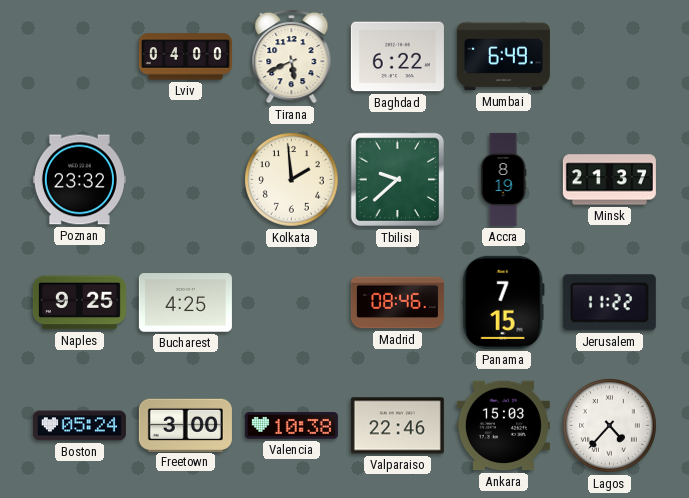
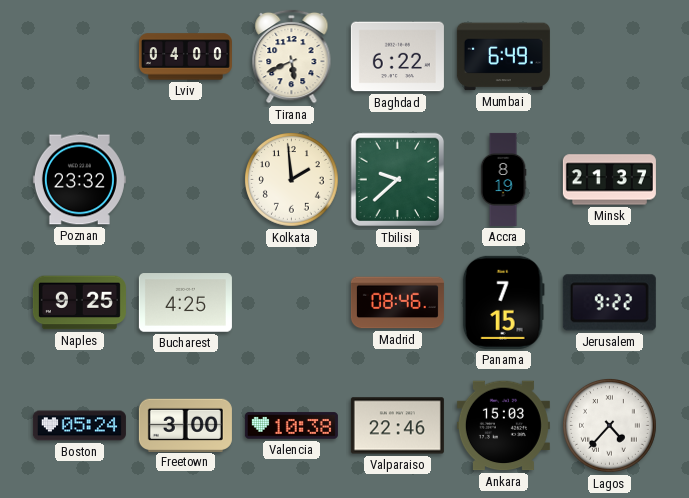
Jerusalem: 11:22 -> 9:22 (609, 303)
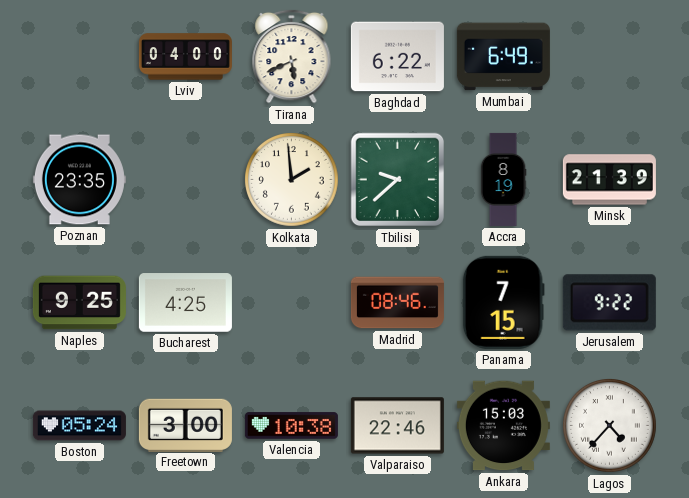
Poznan: 23:32 -> 23:35 (79, 180)
Minsk: 21:37 -> 21:39 (609, 180)
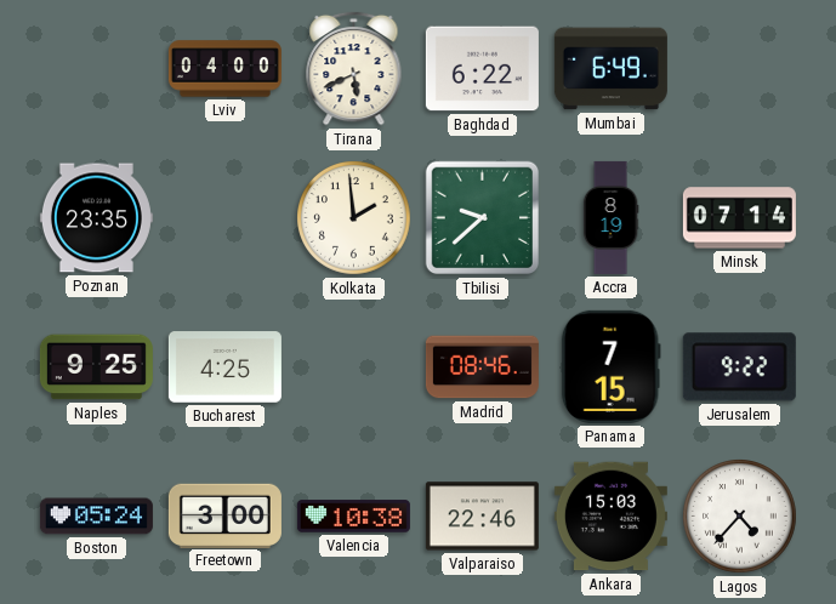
Minsk: 21:39 -> 07:14 (739, 218)
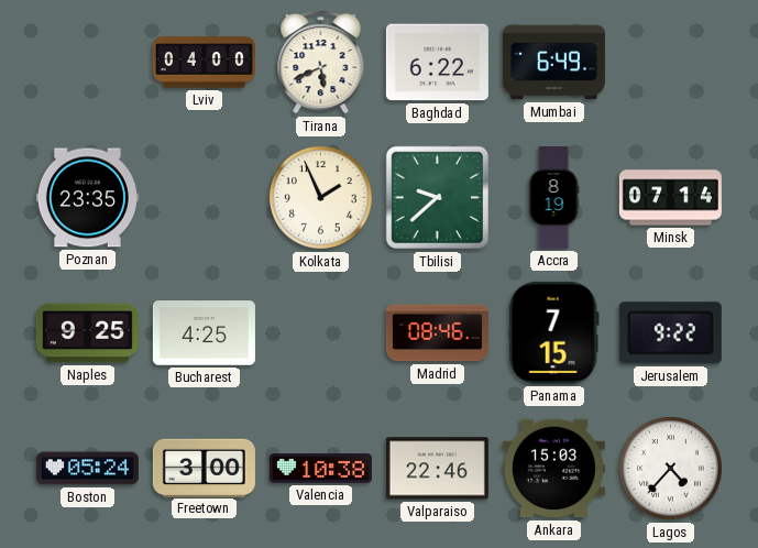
Kolkata: 1:59 -> 1:56 (321, 198)
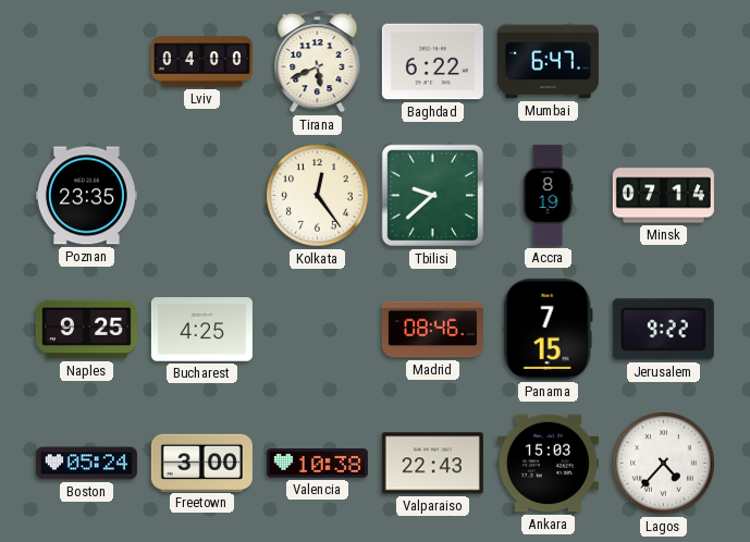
Mumbai: 6:49 -> 6:47 (548, 62)
Kolkata: 1:56 -> 12:24 (318, 196)
Valparaiso: 22:46 -> 22:43 (432, 464)
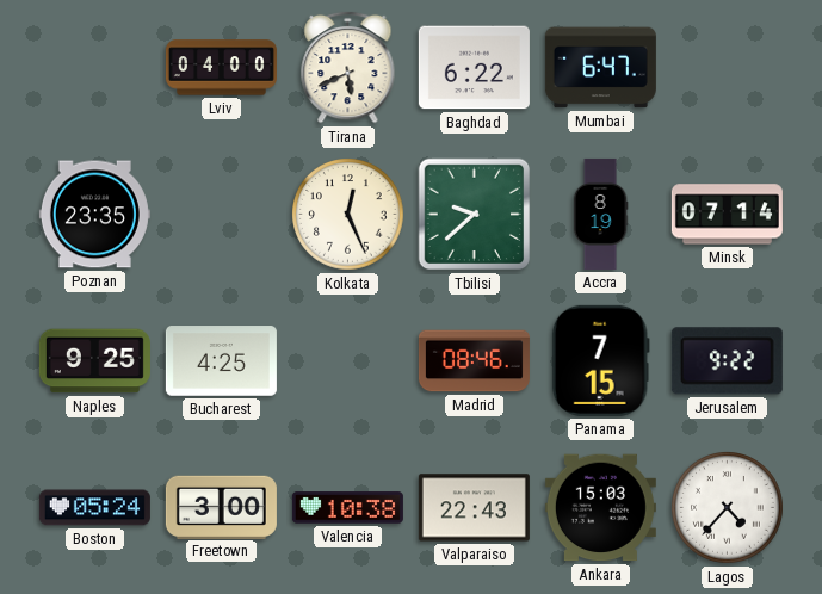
Kolkata: 12:24 -> 12:26 (348, 215)
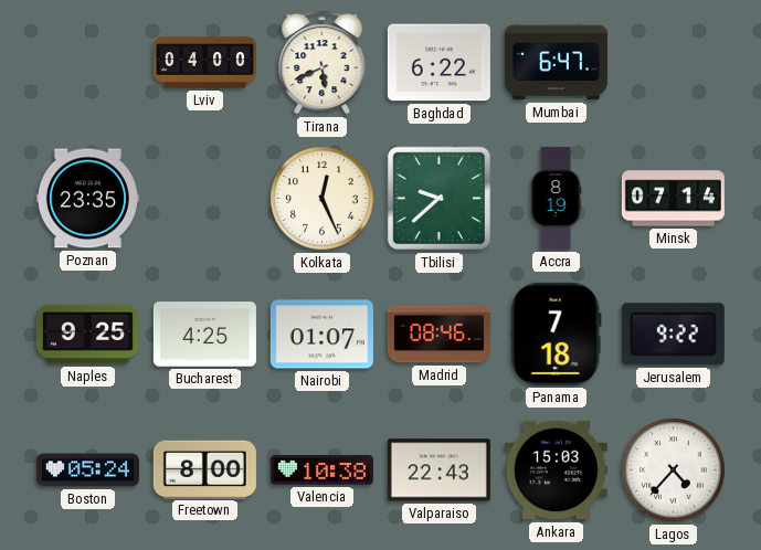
Nairobi: none -> 01:07 (321, 335)
Panama: 7:15 -> 7:18 (556, 334)
Freetown: 3:00 -> 8:00 (204, 469)
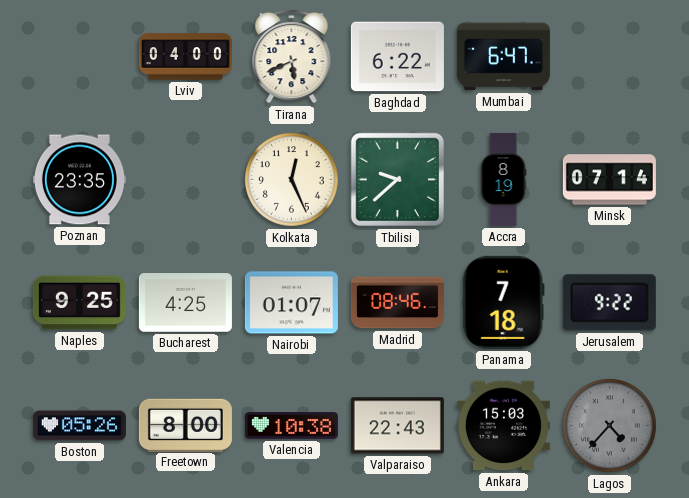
Boston: 05:24 -> 05:26 (79, 426)
Lagos dial: white -> grey (610, 426)
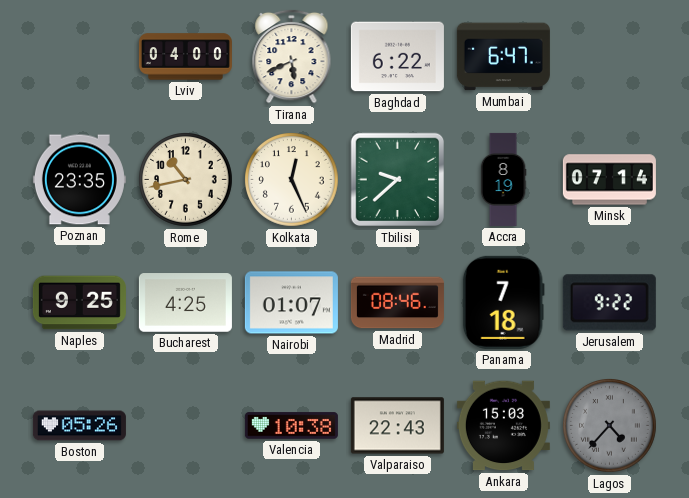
Rome: none -> 10:43 (186, 180)
Freetown: 8:00 -> none (185, 425)
